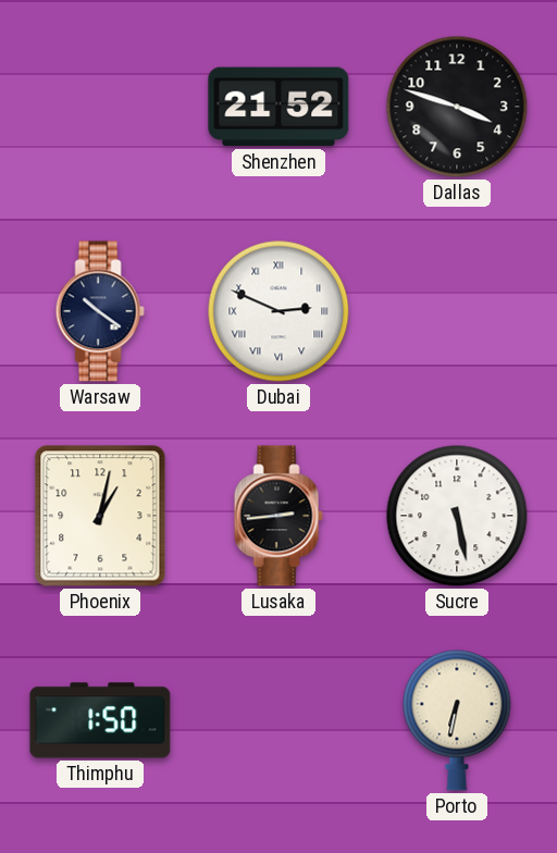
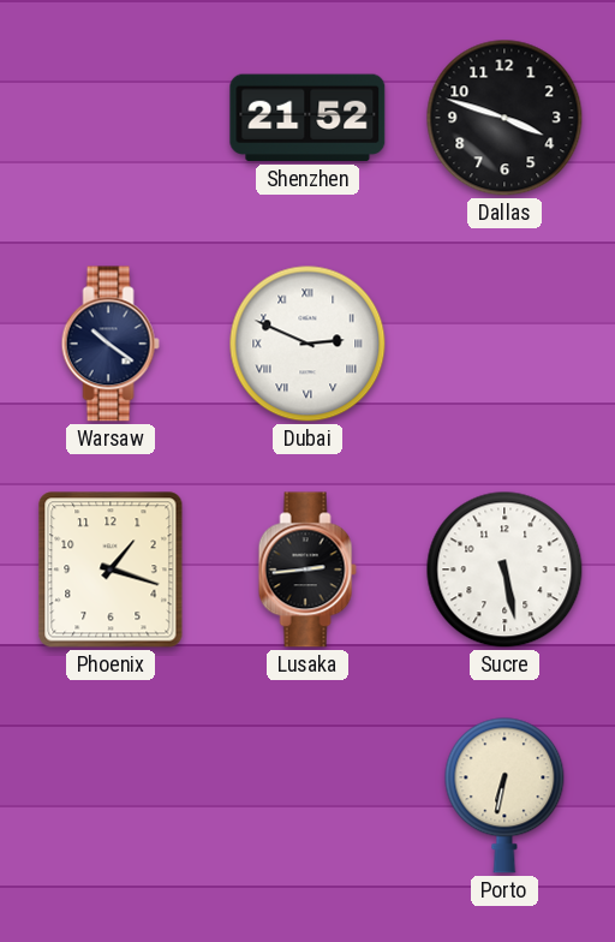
Phoenix: 1:02 -> 1:18 (111, 570)
Thimphu: 1:50 -> none (100, 720)
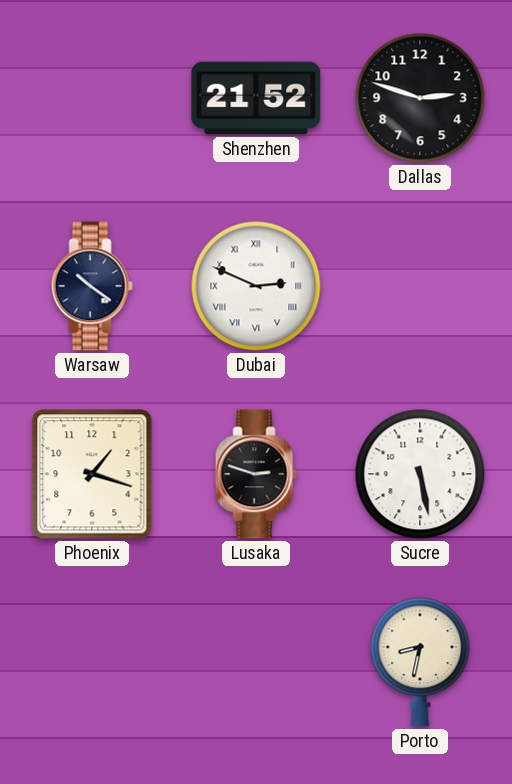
Dallas: 3:48 -> 2:48 (420, 98)
Lusaka: 2:44 -> 2:48 (256, 474)
Porto: 6:32 -> 8:32 (420, 662)
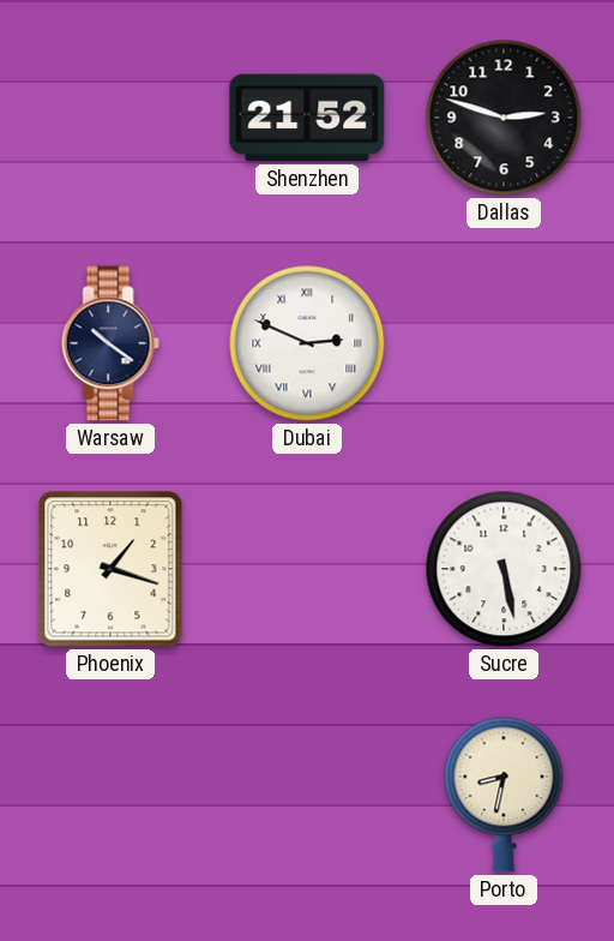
Lusaka: 2:48 -> none (256, 474)
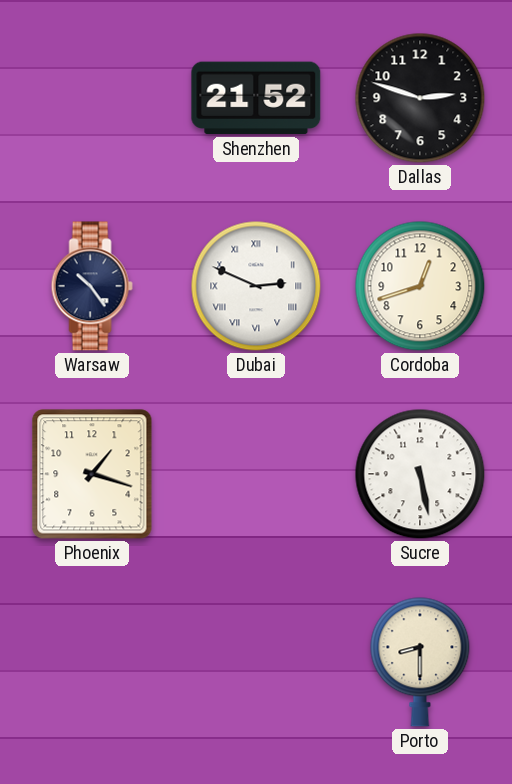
Warsaw: 10:21 -> 10:24 (92, 286)
Cordoba: none -> 12:42 (420, 286)
Porto: 8:32 -> 8:30 (420, 662)
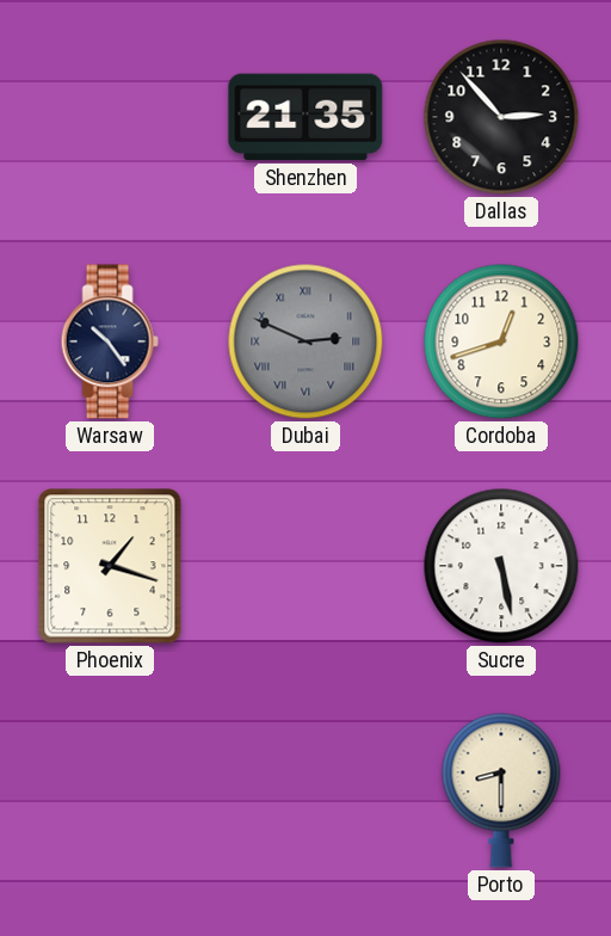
Shenzhen: 21:52 -> 21:35 (305, 117)
Dallas: 2:48 -> 2:53 (501, 117)
Dubai dial: white -> grey (305, 341)
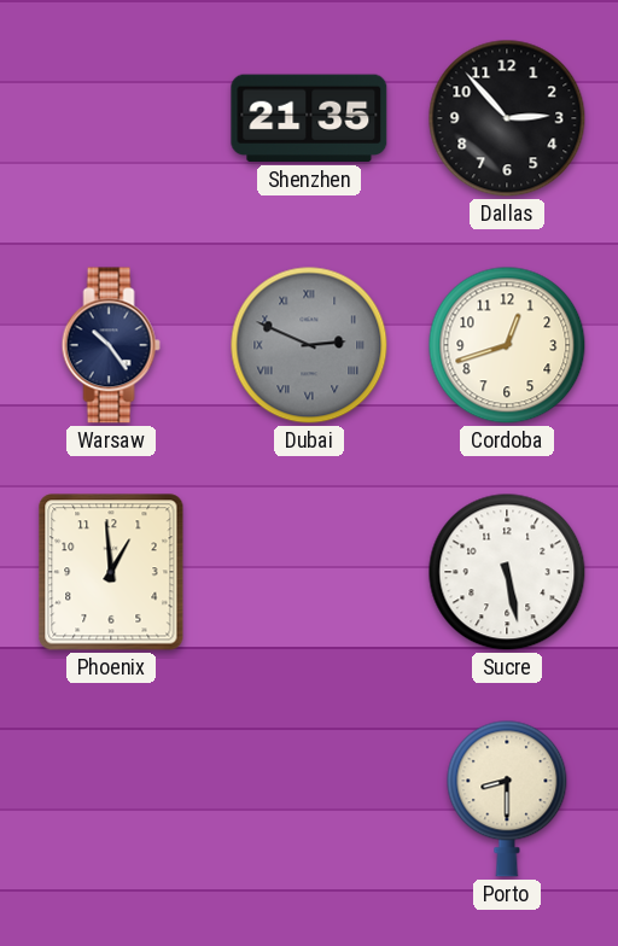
Phoenix: 1:18 -> 12:59 (111, 572)
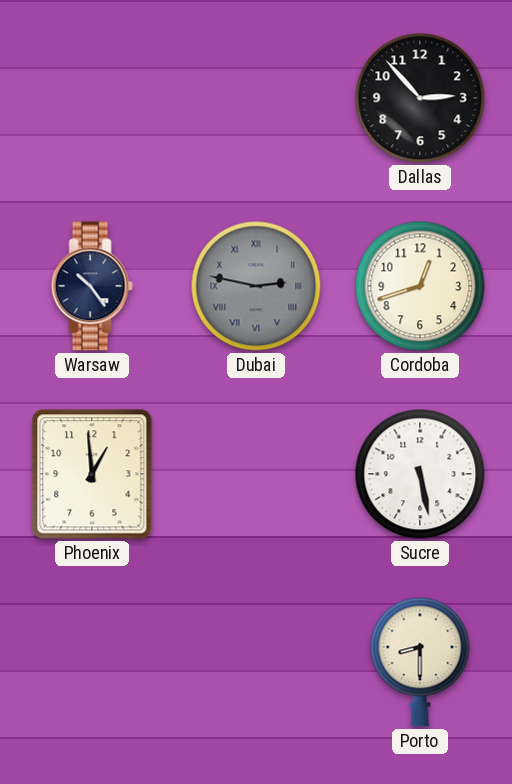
Shenzhen: 21:35 -> none (309, 118)
Dubai: 2:49 -> 2:47 (256, 286)
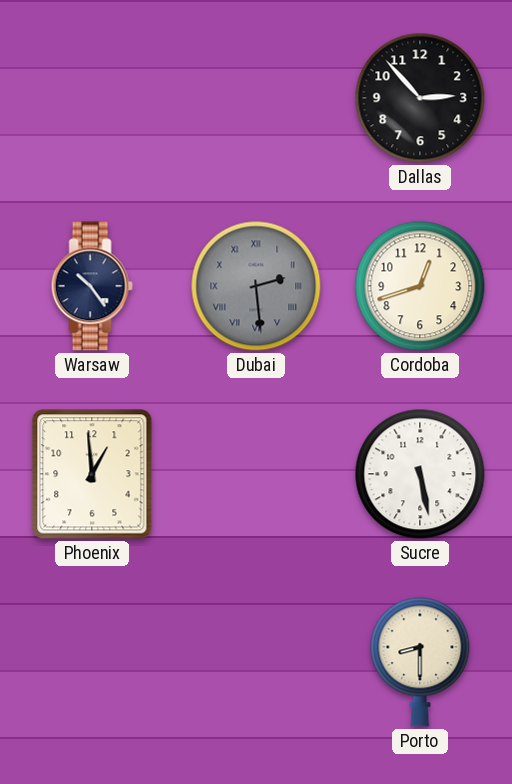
Dubai: 2:47 -> 2:29 (256, 286)
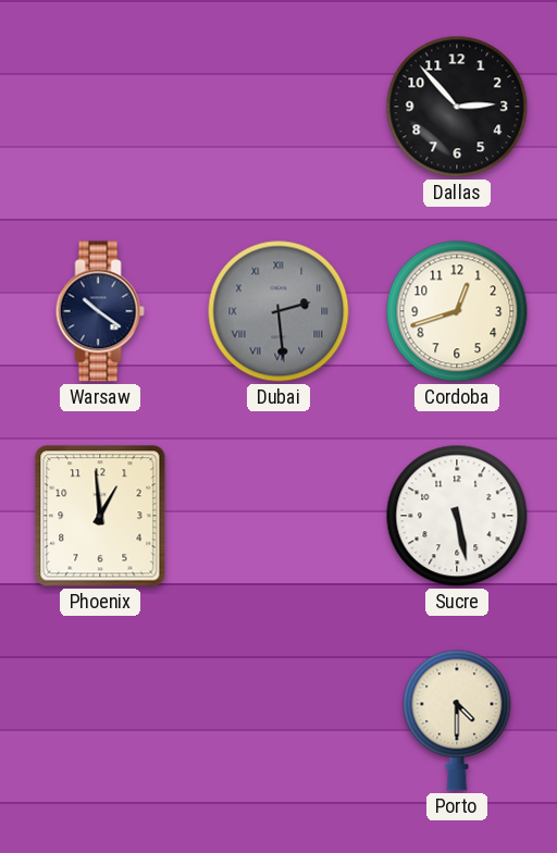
Warsaw: 10:24 -> 10:21 (100, 311)
Porto: 8:30 -> 4:30 (457, 720)
